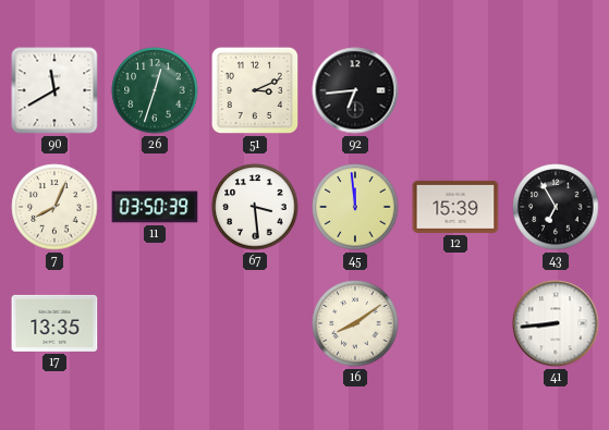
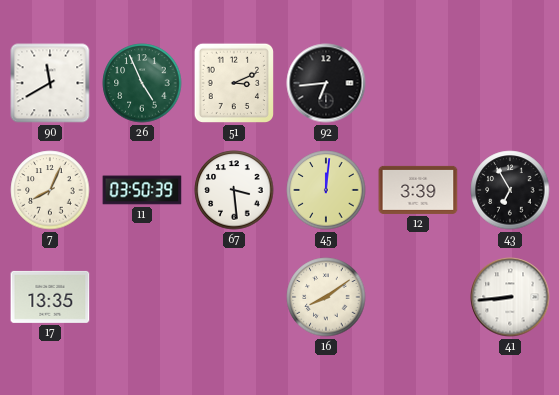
26: 12:33 -> 4:56 (142, 83)
45: 11:59 -> 12:01 (326, 190)
12: 15:39 -> 3:39 (418, 190)
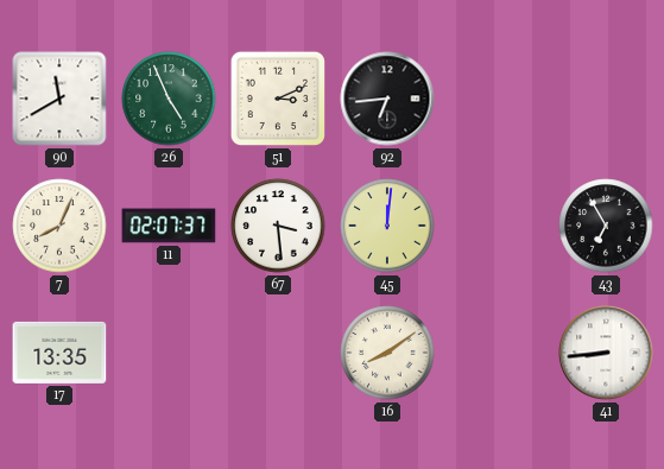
11: 03:50 -> 02:07 (169, 226)
12: 3:39 -> none (418, 190)
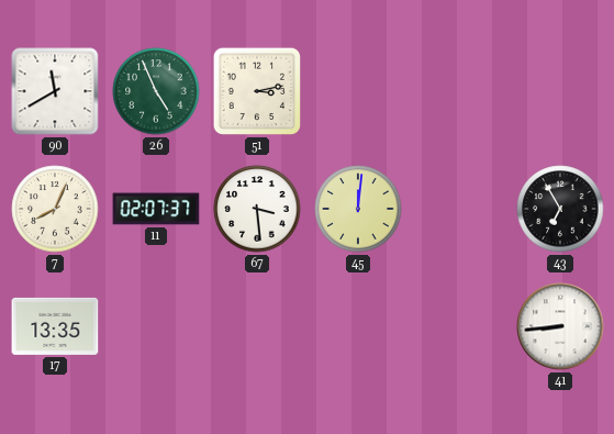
51: 3:11 -> 3:13 (256, 91)
92: 6:44 -> none (387, 99)
16: 8:09 -> none (387, 353)
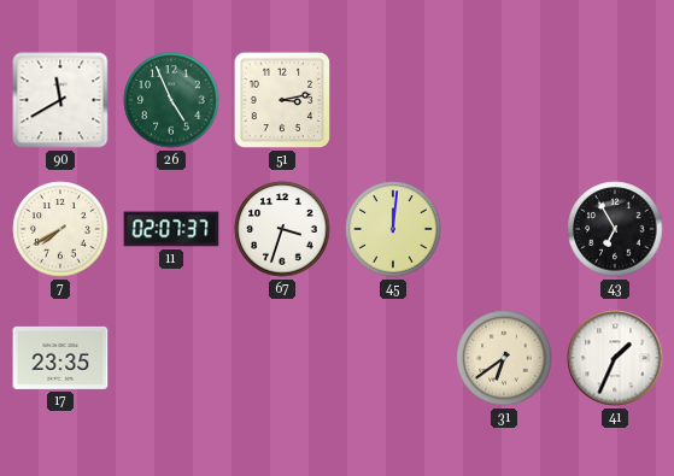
7: 8:04 -> 7:40 (60, 229)
67: 3:29 -> 3:33 (282, 229)
17: 13:35 -> 23:35 (60, 358)
31: none -> 6:39 (504, 358)
41: 8:44 -> 1:34 (615, 358)
